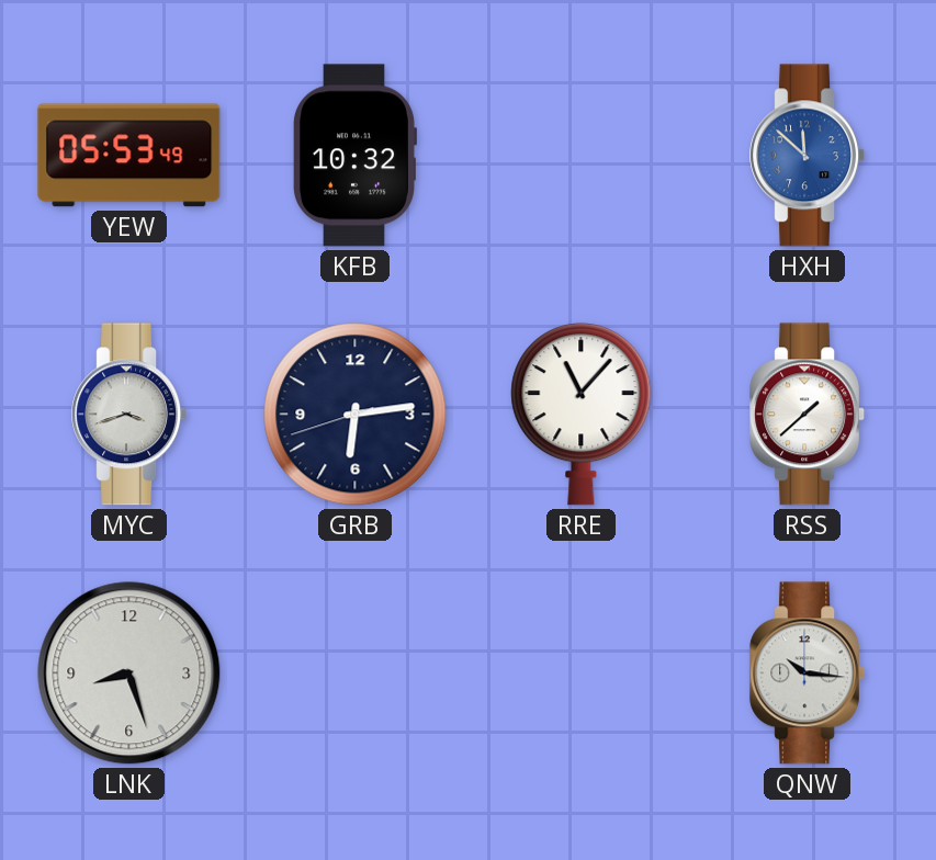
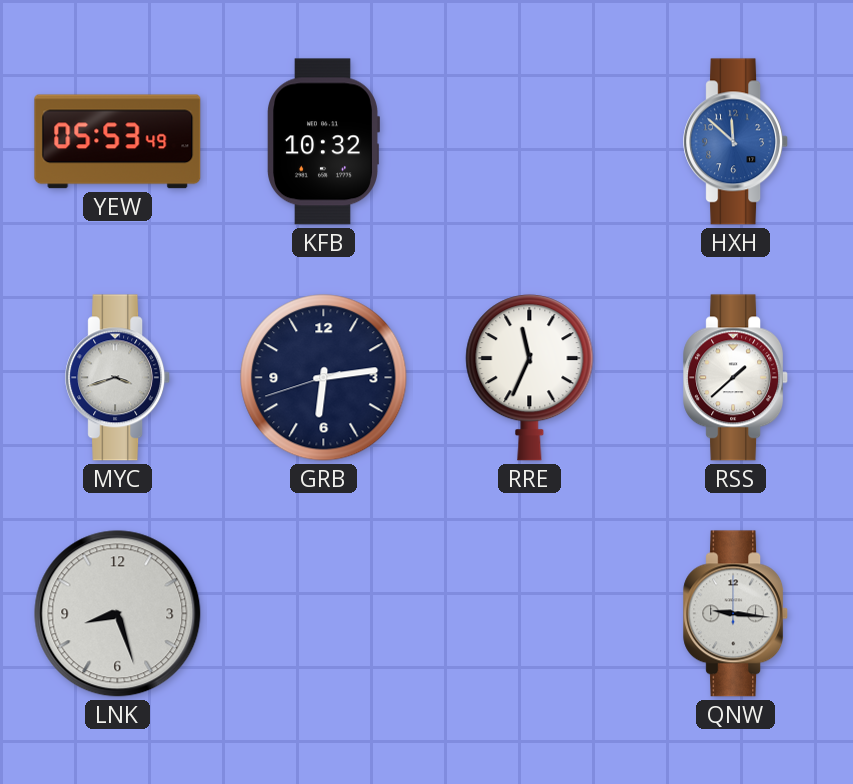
RRE: 11:07 -> 11:34 (530, 378)
QNW: 10:16 -> 9:16 (736, 614)
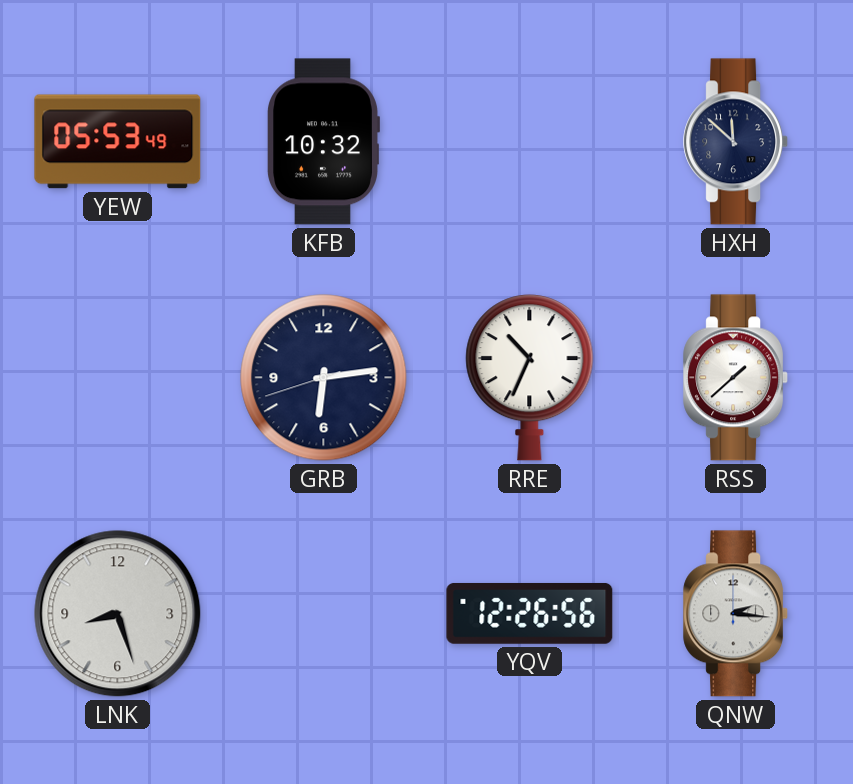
HXH dial: blue -> navy (736, 142)
MYC: 3:42 -> none (118, 378)
RRE: 11:34 -> 10:34 (530, 378)
YQV: none -> 12:26 (530, 613)
QNW: 9:16 -> 2:16 (736, 614)
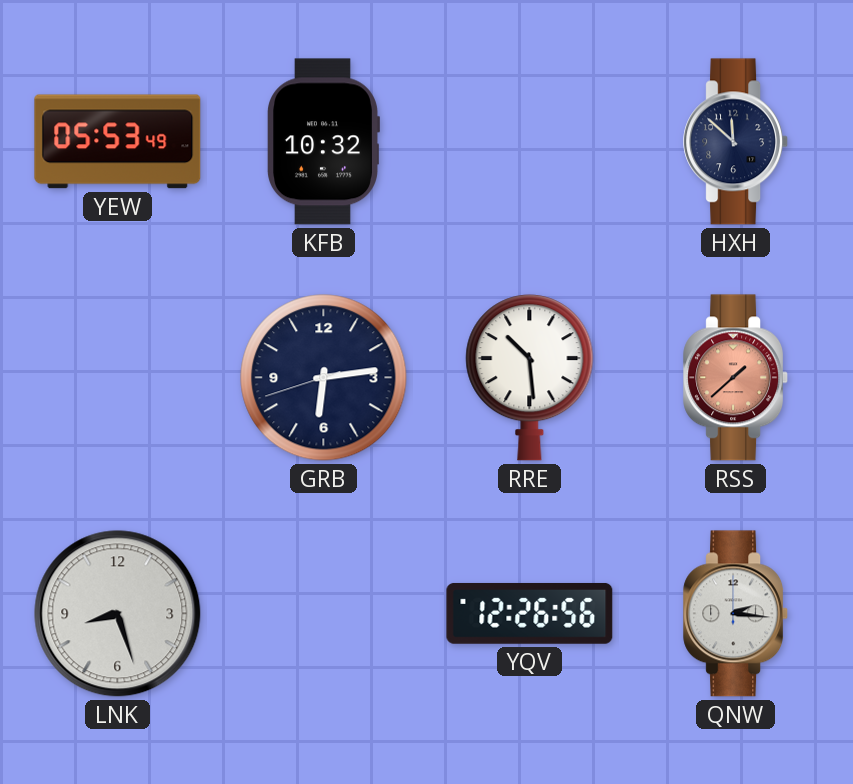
RRE: 10:34 -> 10:29 (530, 378)
RSS dial: white -> salmon (736, 378)
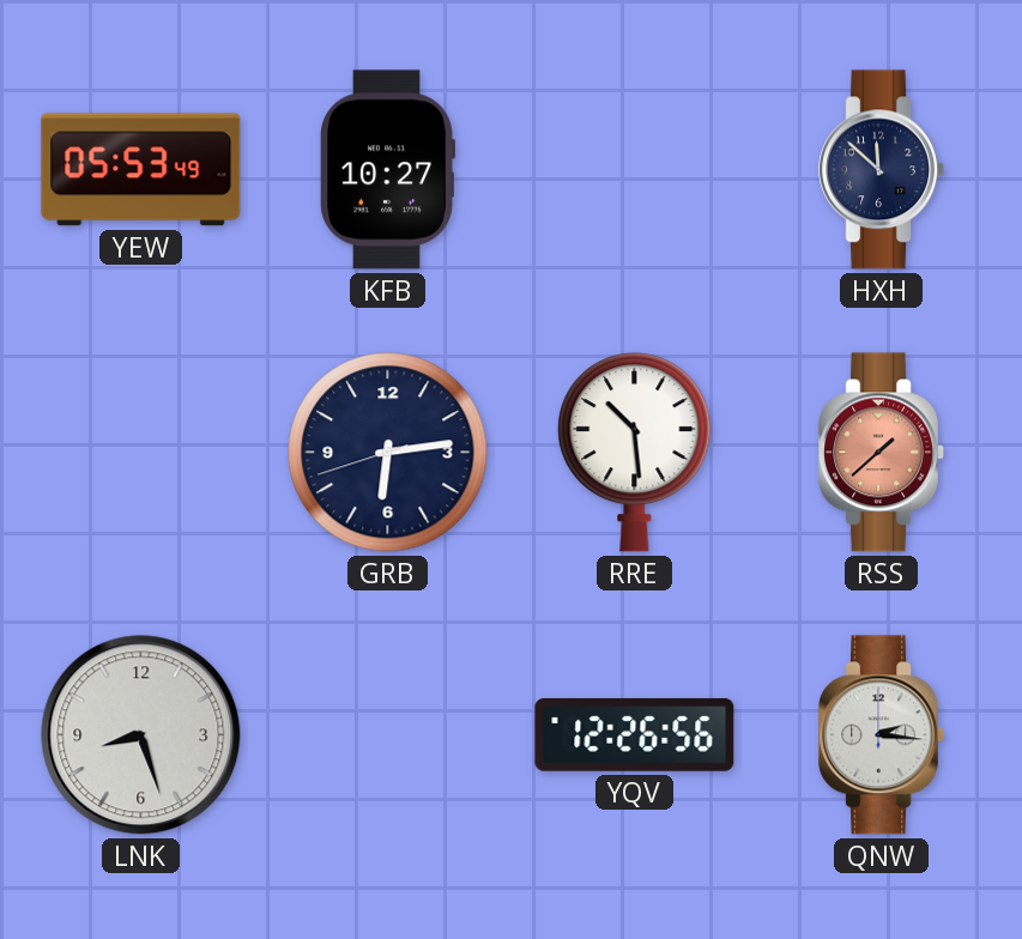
KFB: 10:32 -> 10:27 (388, 170)
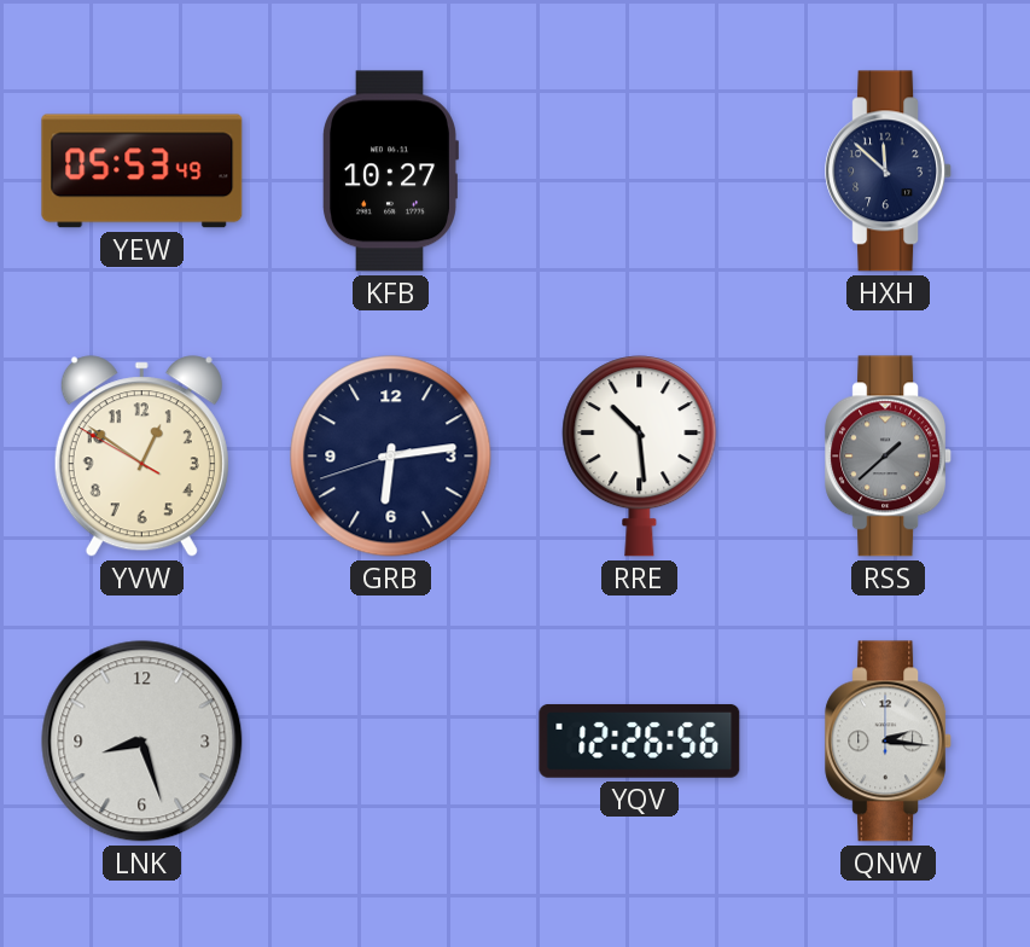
YVW: none -> 12:50 (141, 457)
RSS dial: salmon -> grey (889, 457)
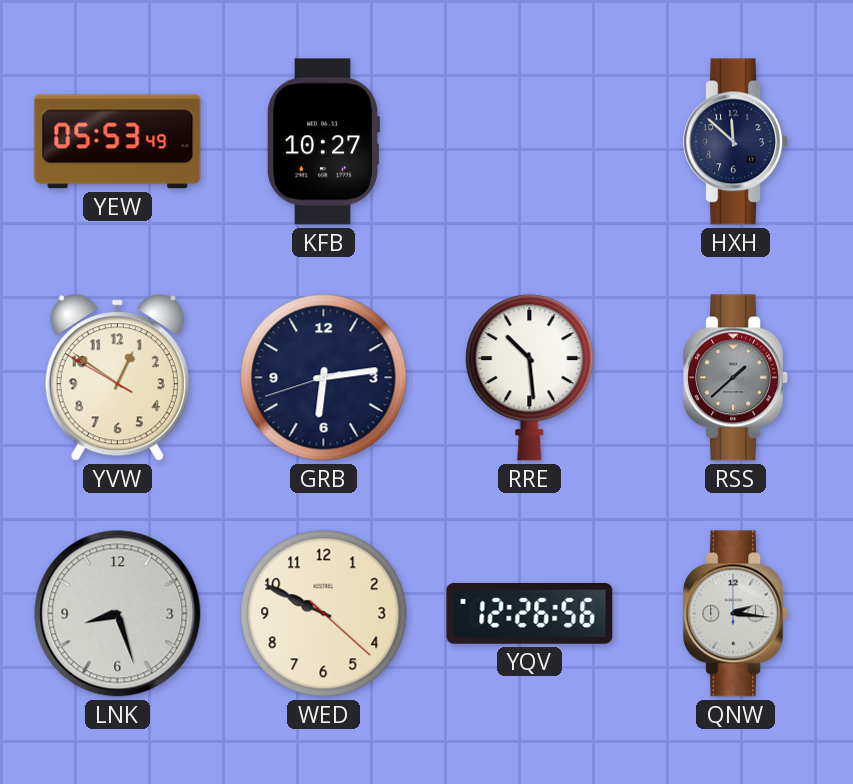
WED: none -> 9:49 (324, 614)
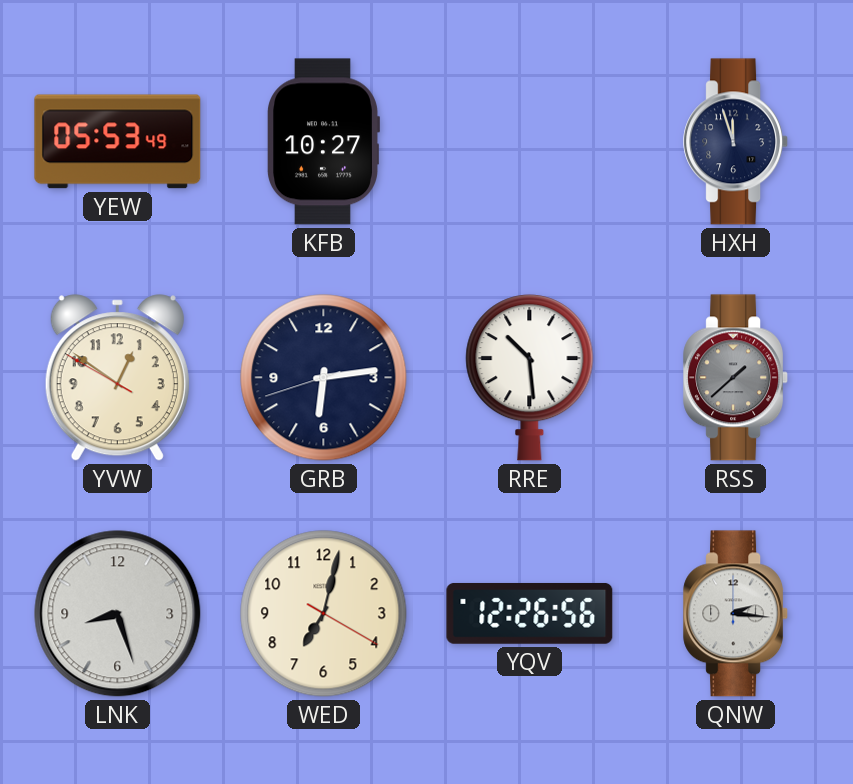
HXH: 11:52 -> 11:57 (736, 142)
WED: 9:49 -> 7:02 (324, 614)
